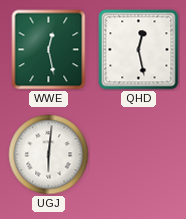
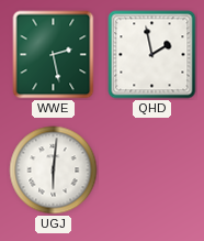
WWE: 12:28 -> 2:28 (54, 55)
QHD: 12:28 -> 1:58 (152, 55)
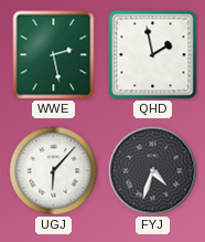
UGJ: 6:01 -> 6:07 (54, 171)
FYJ: none -> 4:33 (153, 171)
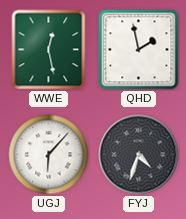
WWE: 2:28 -> 12:28 (49, 50)
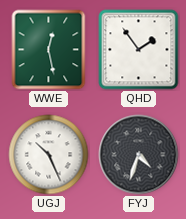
QHD: 1:58 -> 1:54 (139, 50)
UGJ: 6:07 -> 10:26 (49, 155)
